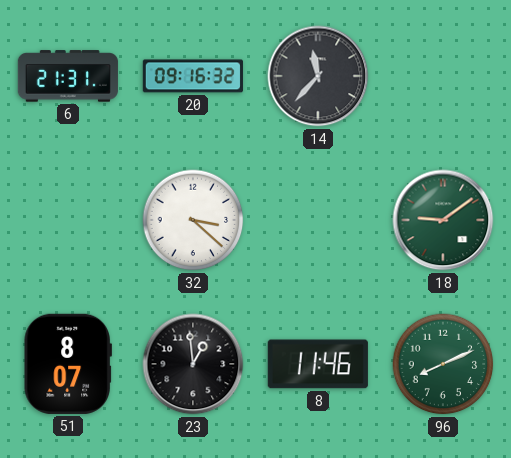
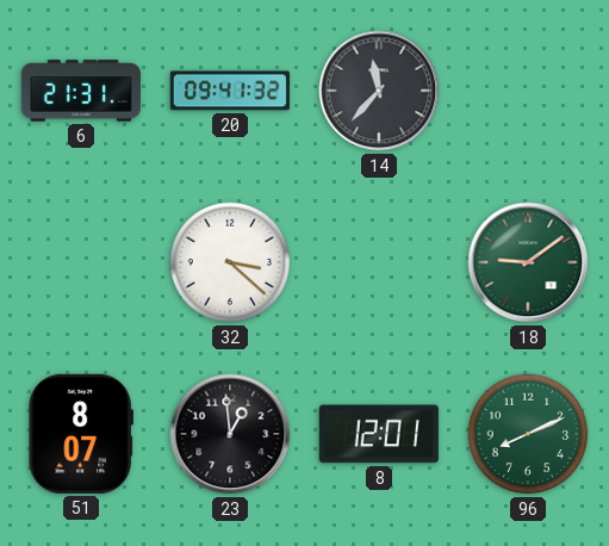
20: 09:16 -> 09:41 (230, 91)
8: 11:46 -> 12:01 (379, 434)
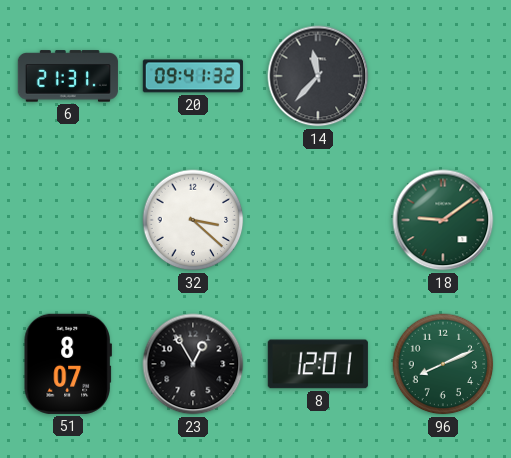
23: 12:59 -> 12:55 (193, 364)
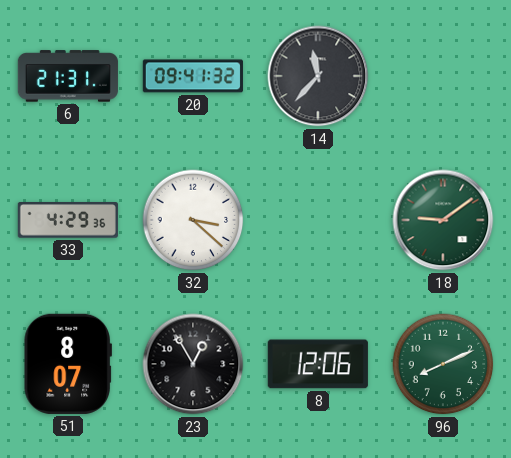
33: none -> 4:29 (68, 220)
8: 12:01 -> 12:06 (318, 364)
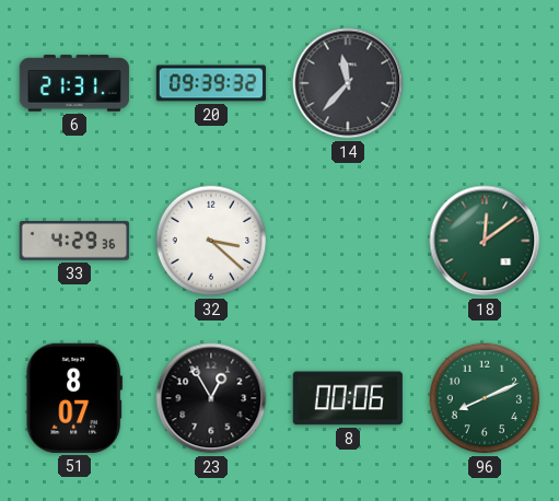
20: 09:41 -> 09:39 (211, 83)
18: 9:09 -> 12:09 (485, 241)
8: 12:06 -> 00:06 (348, 398)
